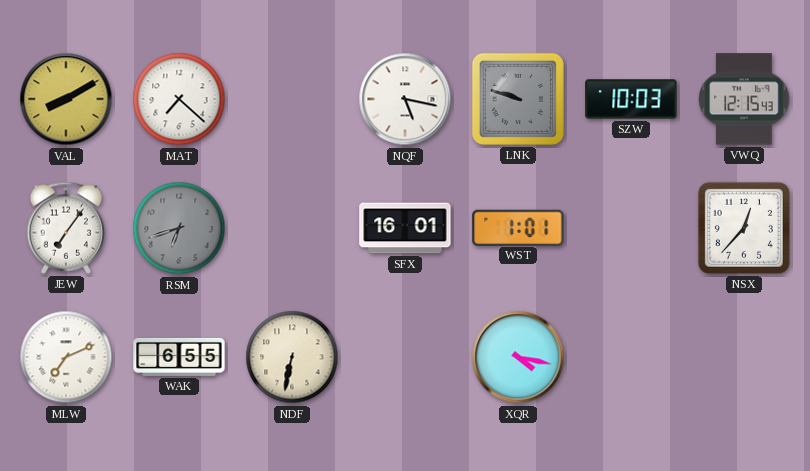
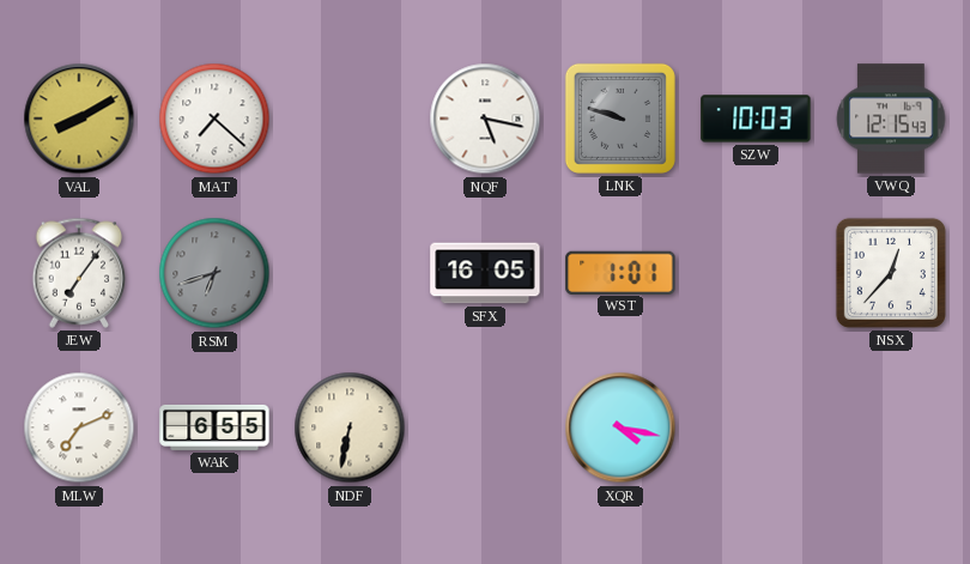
SFX: 16:01 -> 16:05 (485, 273)
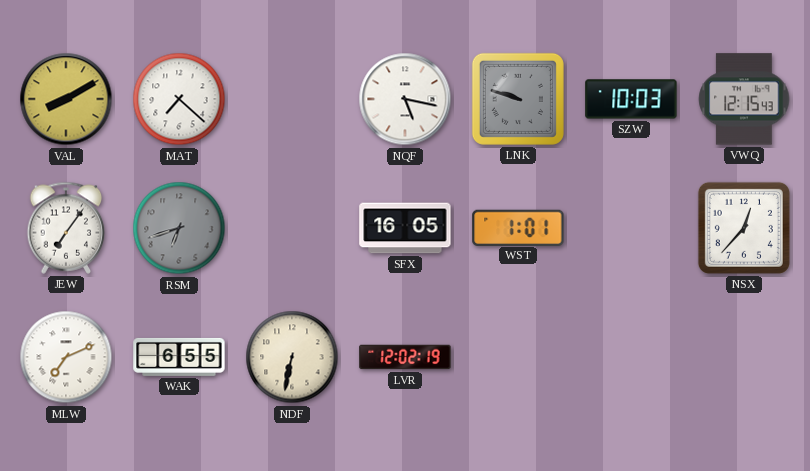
LVR: none -> 12:02 (405, 357)
XQR: 4:17 -> none (620, 427)
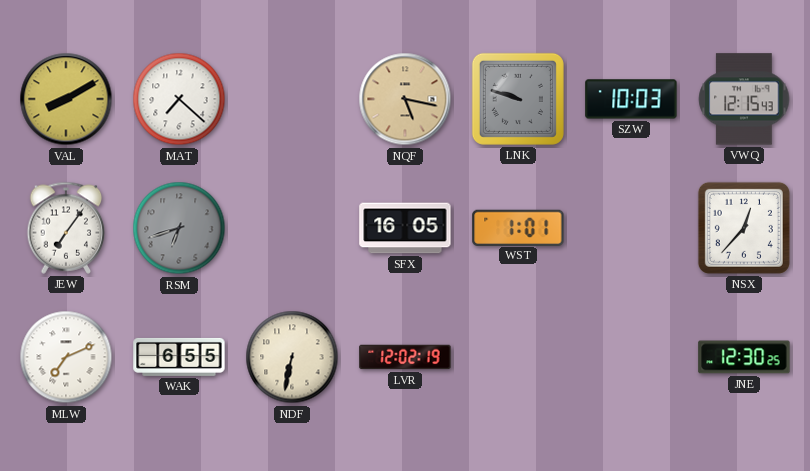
NQF dial: white -> champagne (405, 99)
JNE: none -> 12:30 (744, 357)
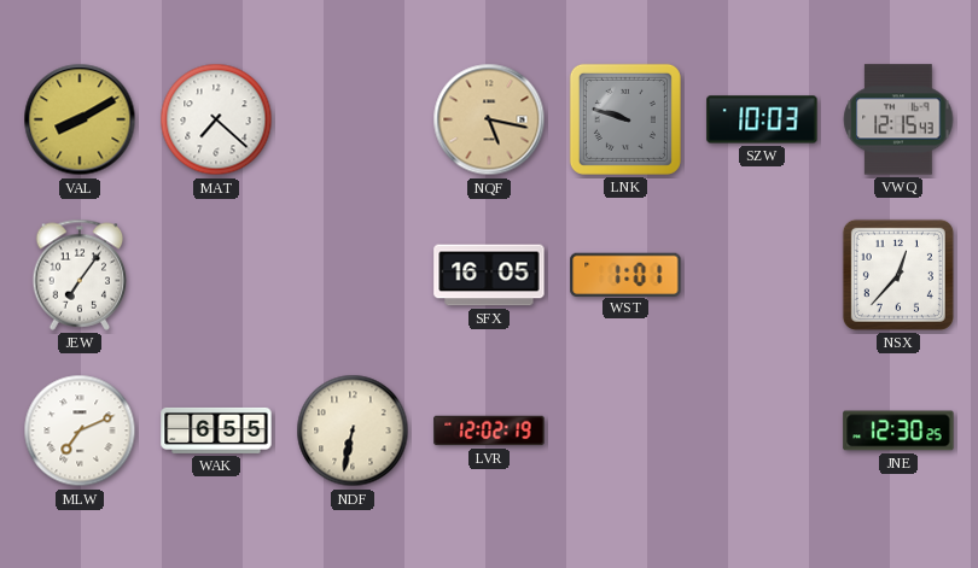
RSM: 6:42 -> none (179, 228)
